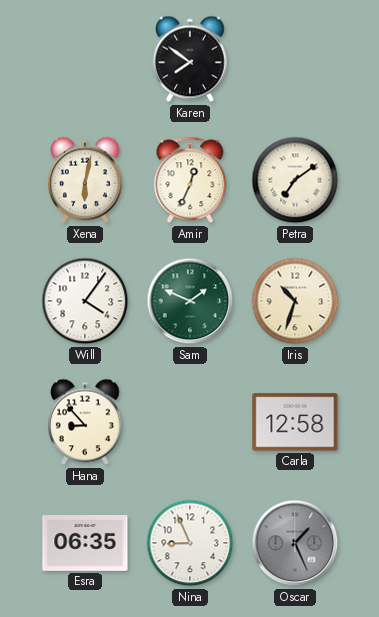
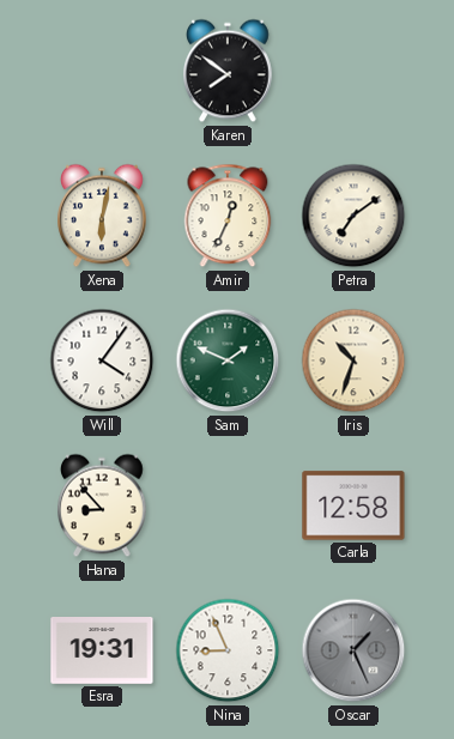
Esra: 06:35 -> 19:31 (102, 652)
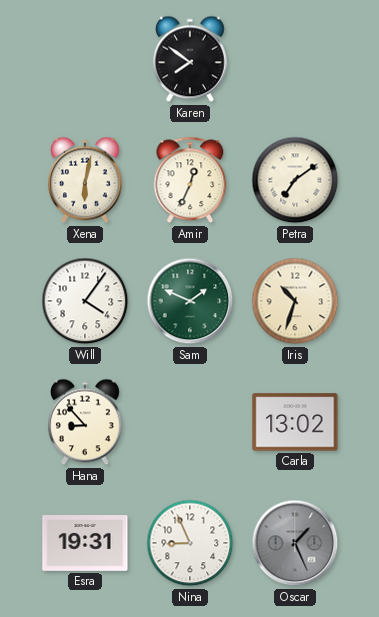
Carla: 12:58 -> 13:02 (295, 422)
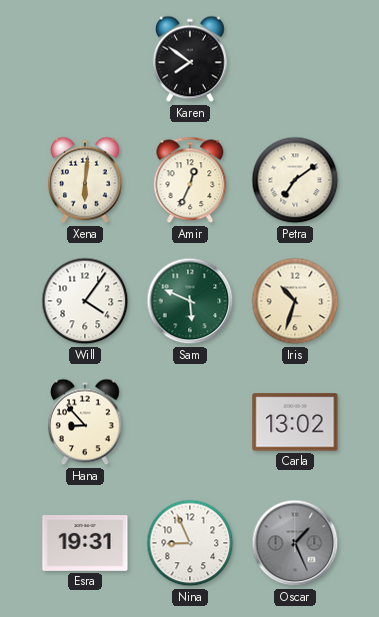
Xena: 6:02 -> 6:01 (86, 180)
Sam: 1:49 -> 5:49 (190, 301)
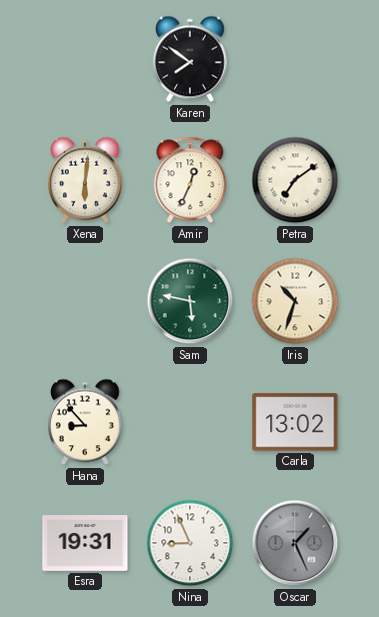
Will: 4:06 -> none (85, 301)
Sam: 5:49 -> 5:47 (190, 301)
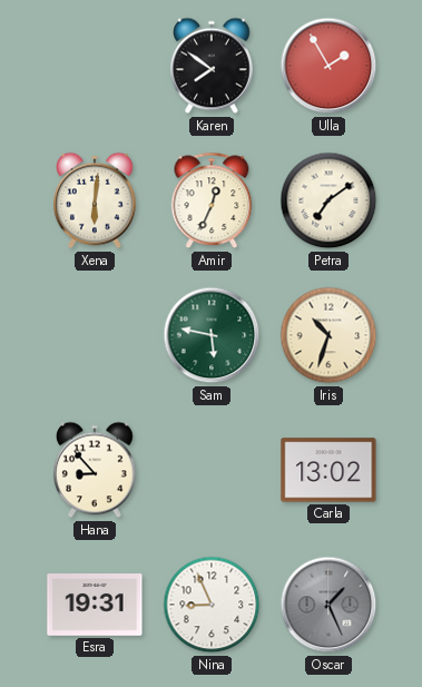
Ulla: none -> 1:55 (328, 66)
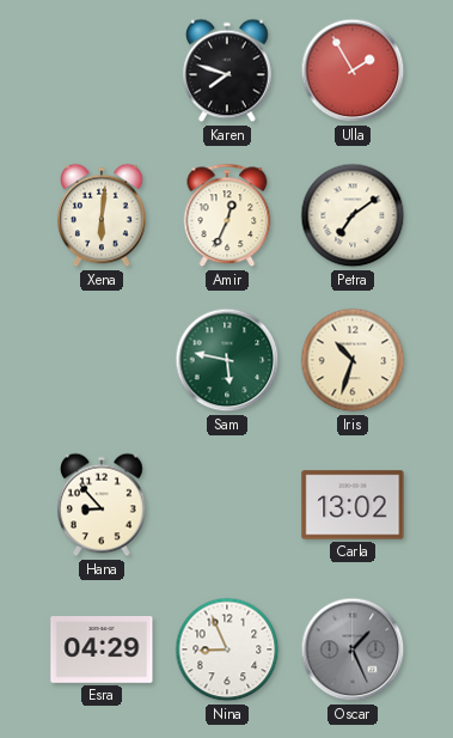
Karen: 7:51 -> 7:48 (228, 71)
Esra: 19:31 -> 04:29 (102, 651)
